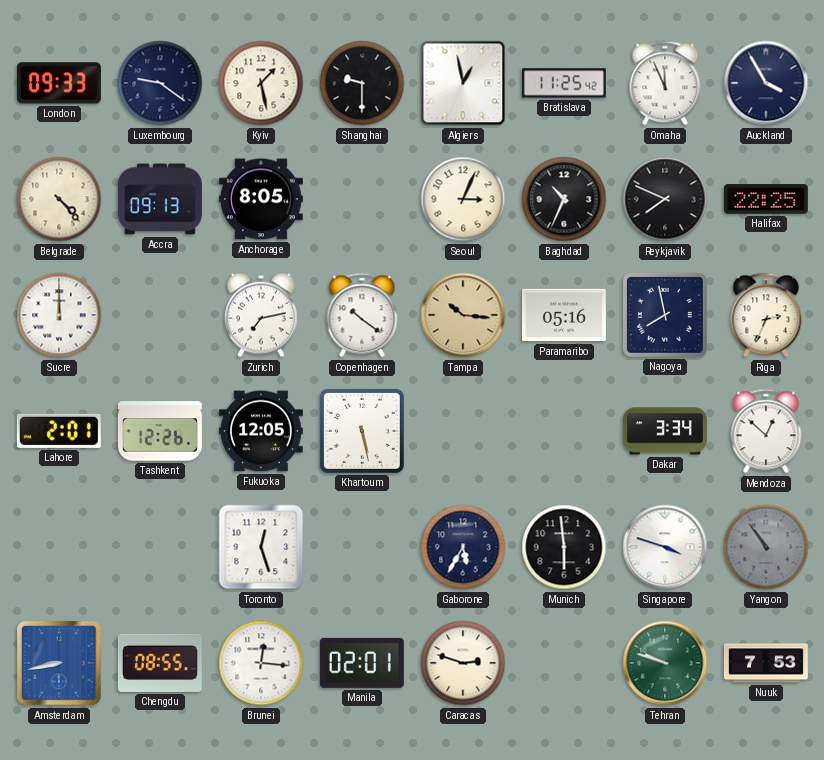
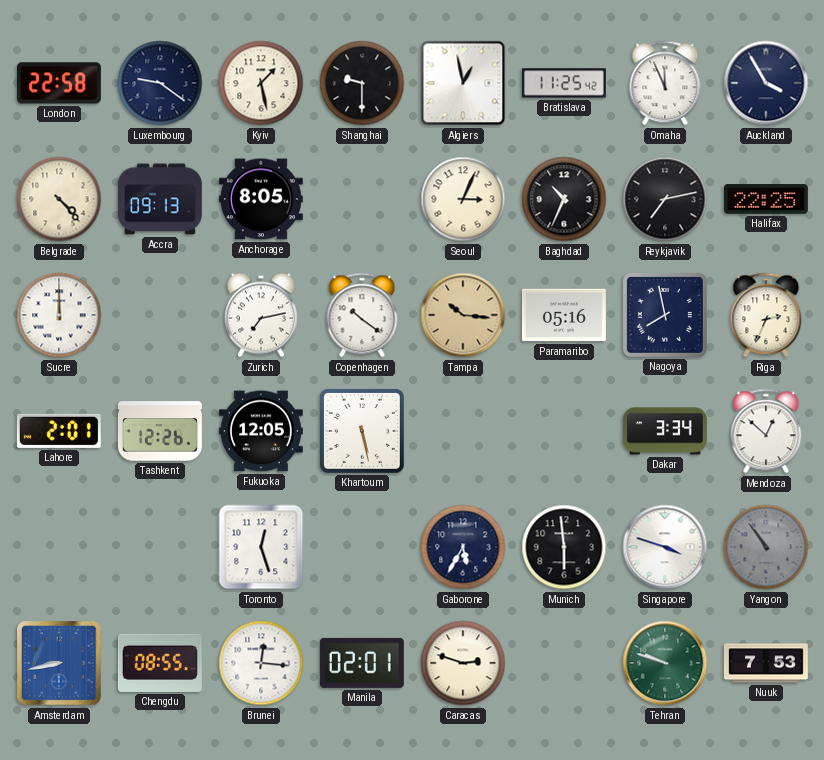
London: 09:33 -> 22:58 (59, 83)
Reykjavik: 7:49 -> 7:13 (665, 199)
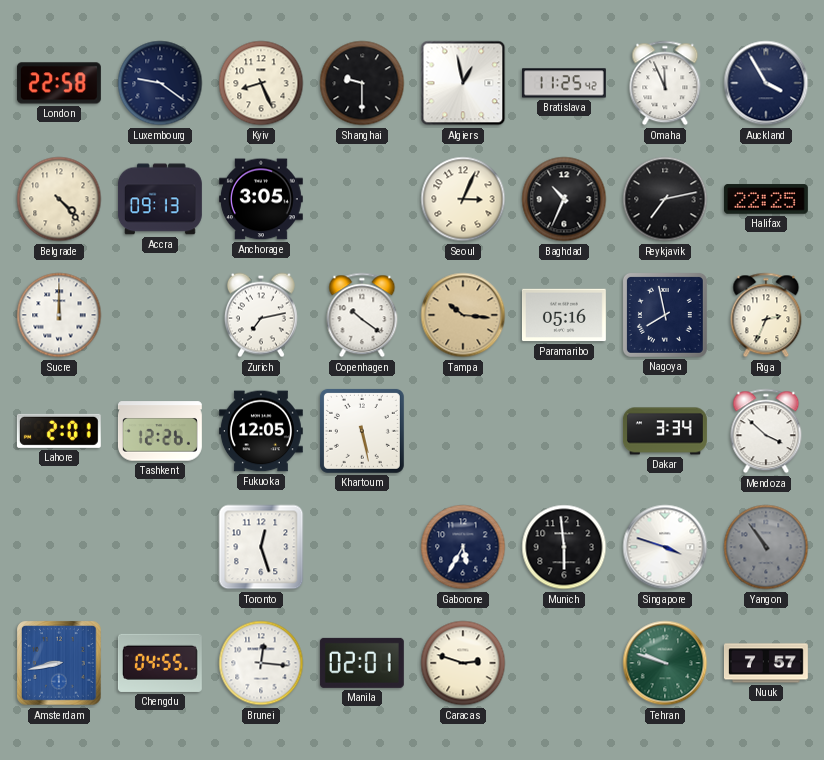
Kyiv: 1:28 -> 8:26 (261, 83)
Anchorage: 8:05 -> 3:05 (261, 199)
Mendoza: 12:52 -> 3:52 (766, 431)
Chengdu: 08:55 -> 04:55 (160, 663)
Nuuk: 7:53 -> 7:57 (766, 663)
